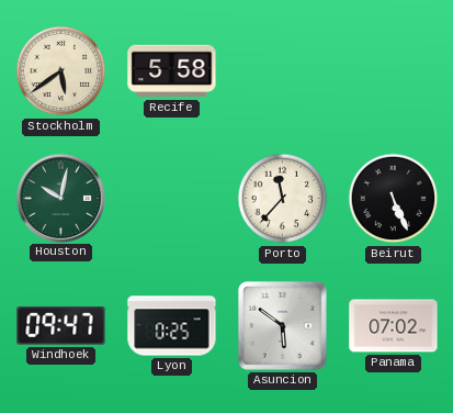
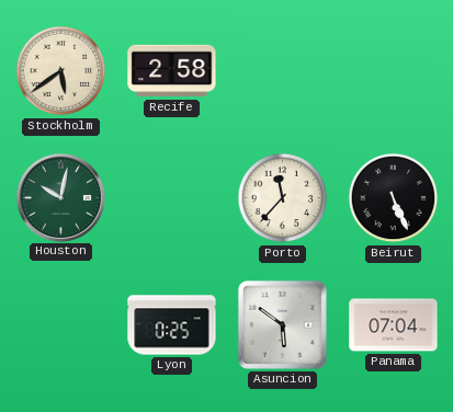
Recife: 5:58 -> 2:58 (172, 71)
Windhoek: 09:47 -> none (61, 326)
Panama: 07:02 -> 07:04 (394, 325)
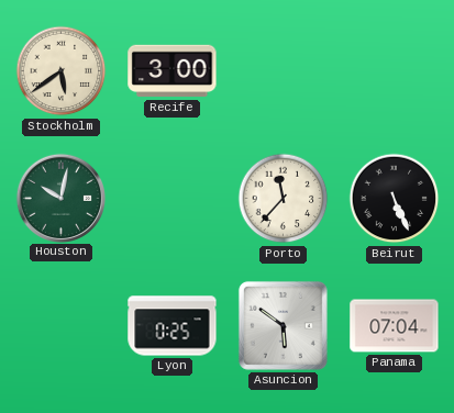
Recife: 2:58 -> 3:00 (173, 71)
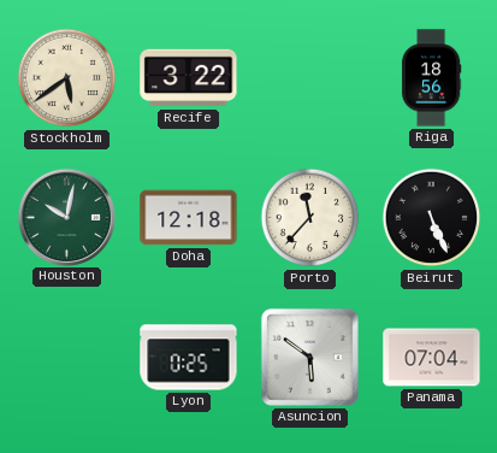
Recife: 3:00 -> 3:22 (189, 78)
Riga: none -> 18:56 (431, 78)
Doha: none -> 12:18 (189, 218)
